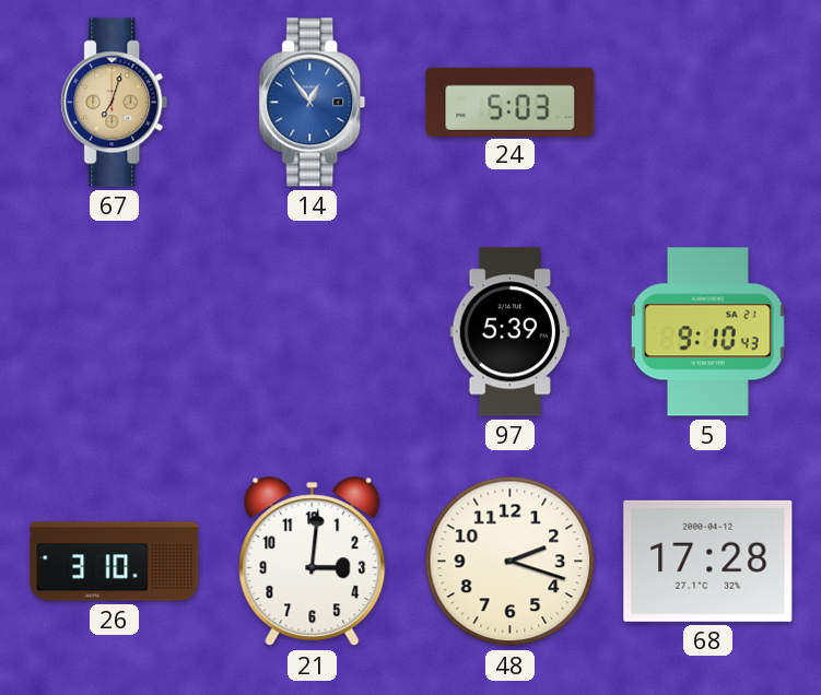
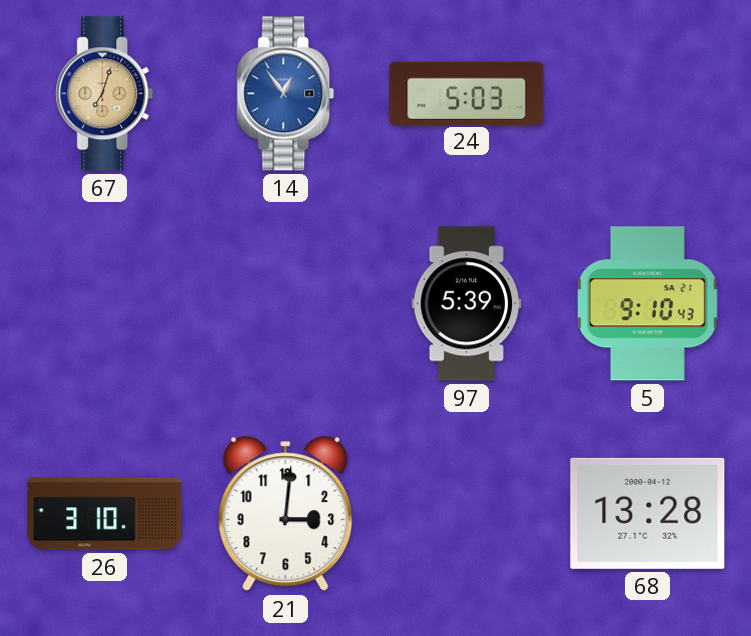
48: 2:18 -> none (511, 562)
68: 17:28 -> 13:28 (648, 513)
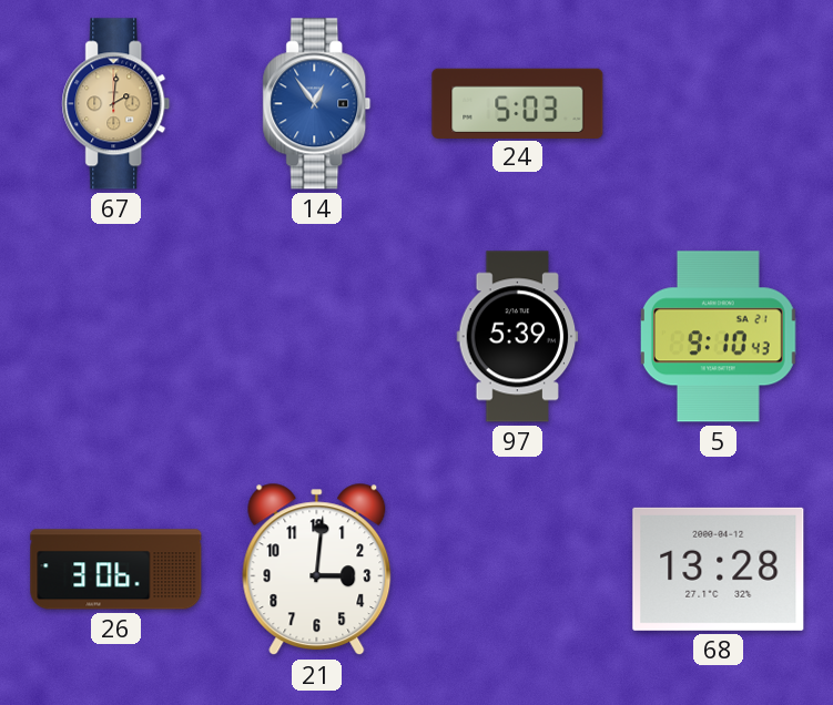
67: 7:03 -> 2:01 (116, 104)
26: 3:10 -> 3:06 (116, 570)
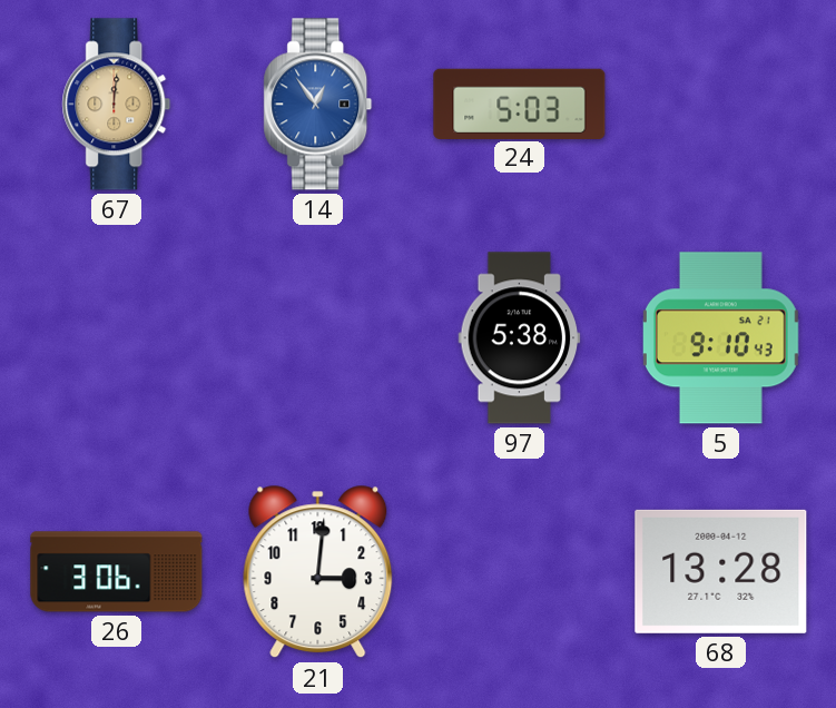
67: 2:01 -> 12:01 (117, 105)
97: 5:39 -> 5:38 (520, 338)
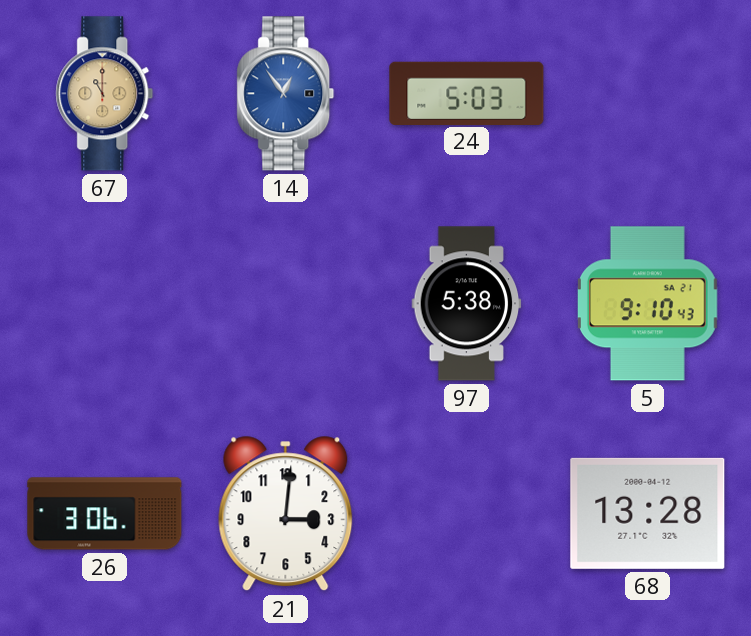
67: 12:01 -> 11:00 (105, 94)
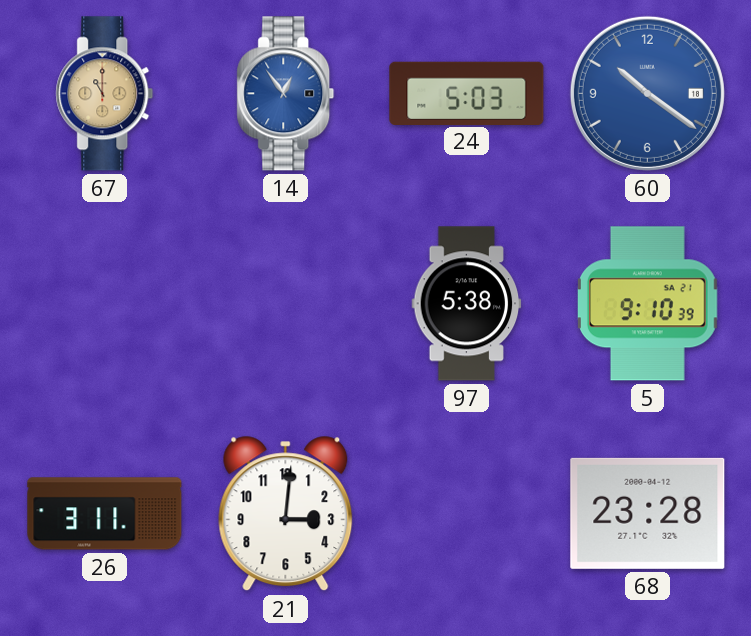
60: none -> 10:21 (647, 93)
5: 9:10:43 -> 9:10:39 (647, 304)
26: 3:06 -> 3:11 (105, 514)
68: 13:28 -> 23:28 (648, 513)
